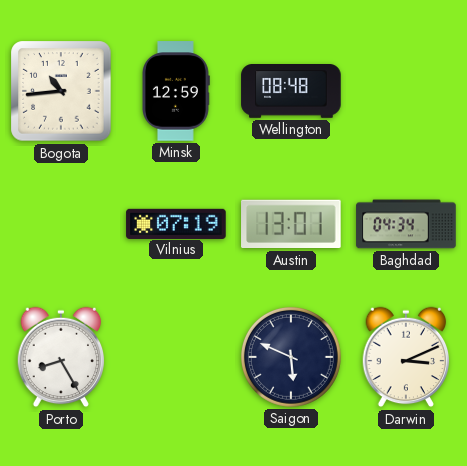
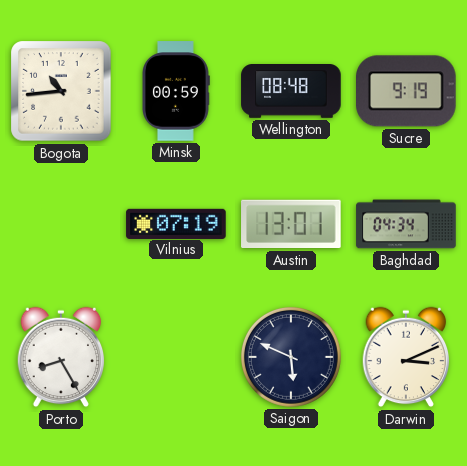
Minsk: 12:59 -> 00:59 (176, 91)
Sucre: none -> 9:19 (407, 91)
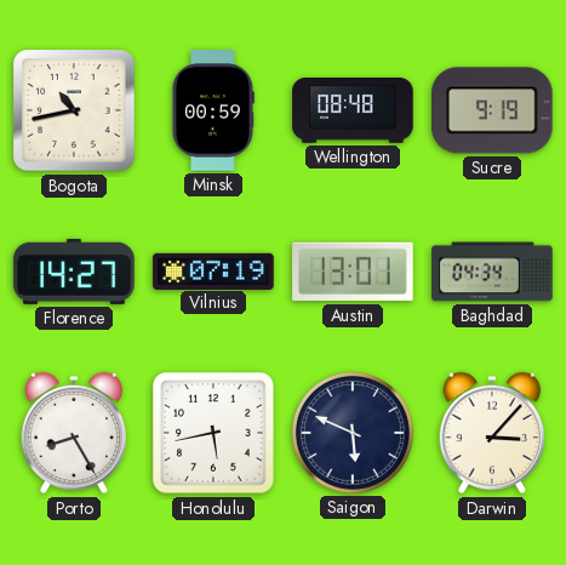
Bogota: 10:44 -> 10:43 (74, 110)
Florence: none -> 14:27 (74, 272)
Honolulu: none -> 5:43 (213, 433)
Darwin: 3:11 -> 3:07 (492, 433)
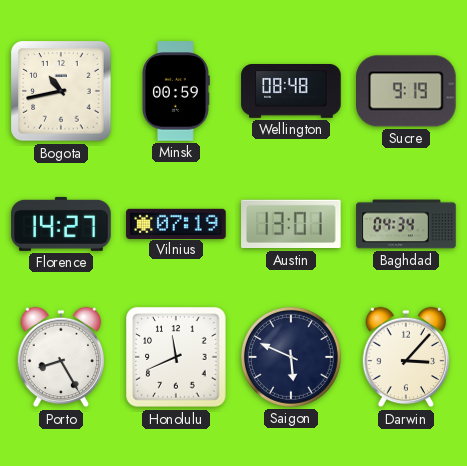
Honolulu: 5:43 -> 11:41 (176, 357)
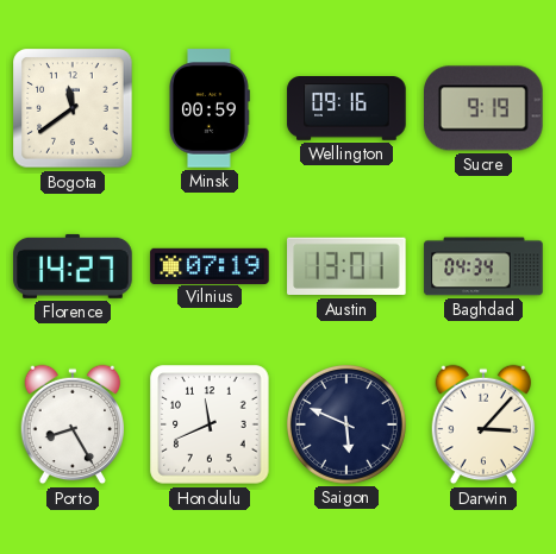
Bogota: 10:43 -> 11:39 (73, 108)
Wellington: 08:48 -> 09:16 (346, 109)
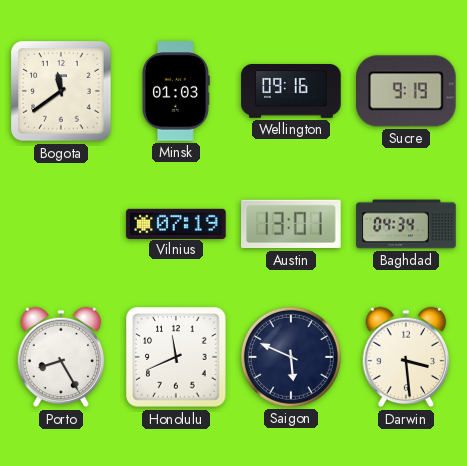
Minsk: 00:59 -> 01:03 (176, 91)
Florence: 14:27 -> none (73, 266)
Darwin: 3:07 -> 3:29 (406, 357)
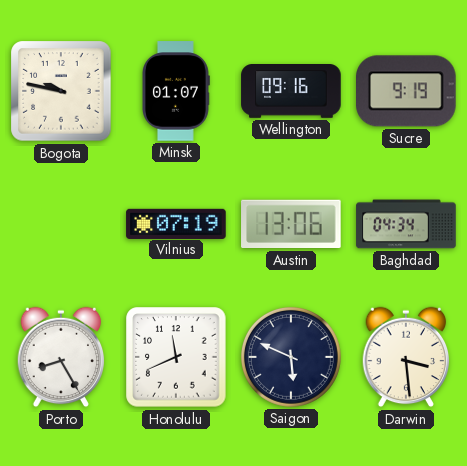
Bogota: 11:39 -> 9:47 (61, 91)
Minsk: 01:03 -> 01:07 (176, 91)
Austin: 13:01 -> 13:06 (291, 224)
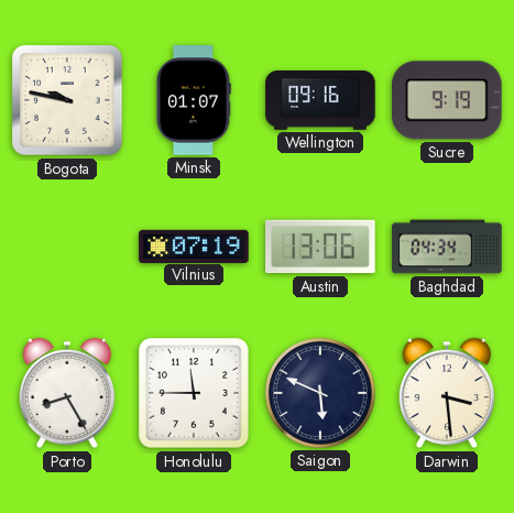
Honolulu: 11:41 -> 11:45 (194, 393)
